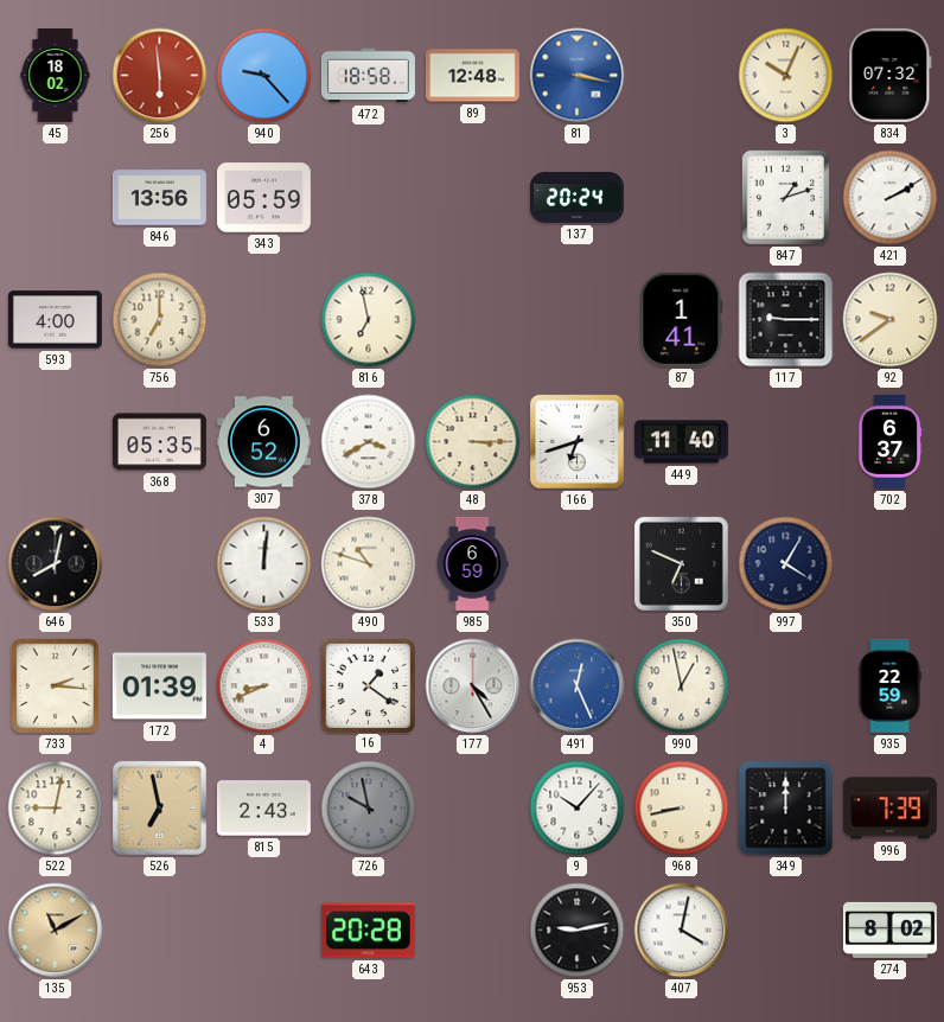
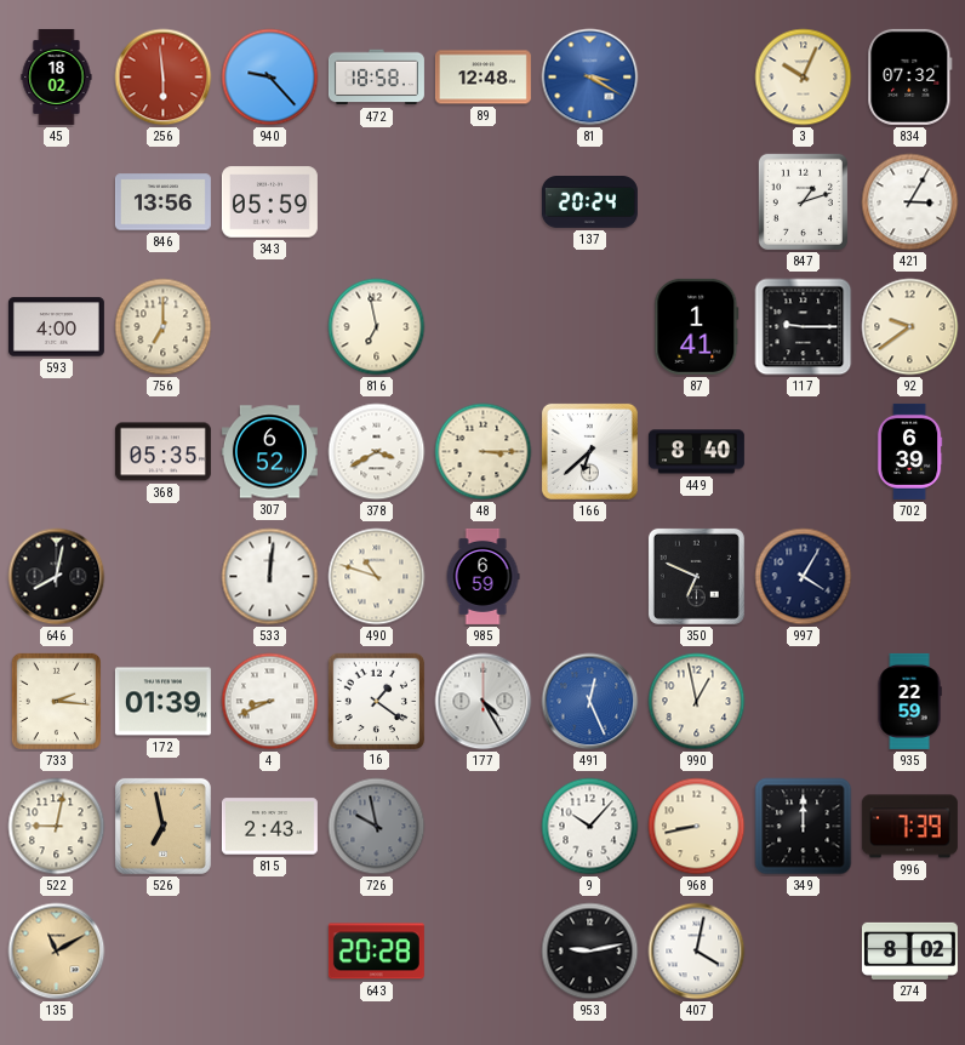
81: 3:17 -> 3:20 (590, 78)
421: 2:10 -> 3:05 (910, 202)
166: 6:42 -> 6:38 (589, 451)
449: 11:40 -> 8:40 (696, 452)
702: 6:37 -> 6:39 (909, 451)
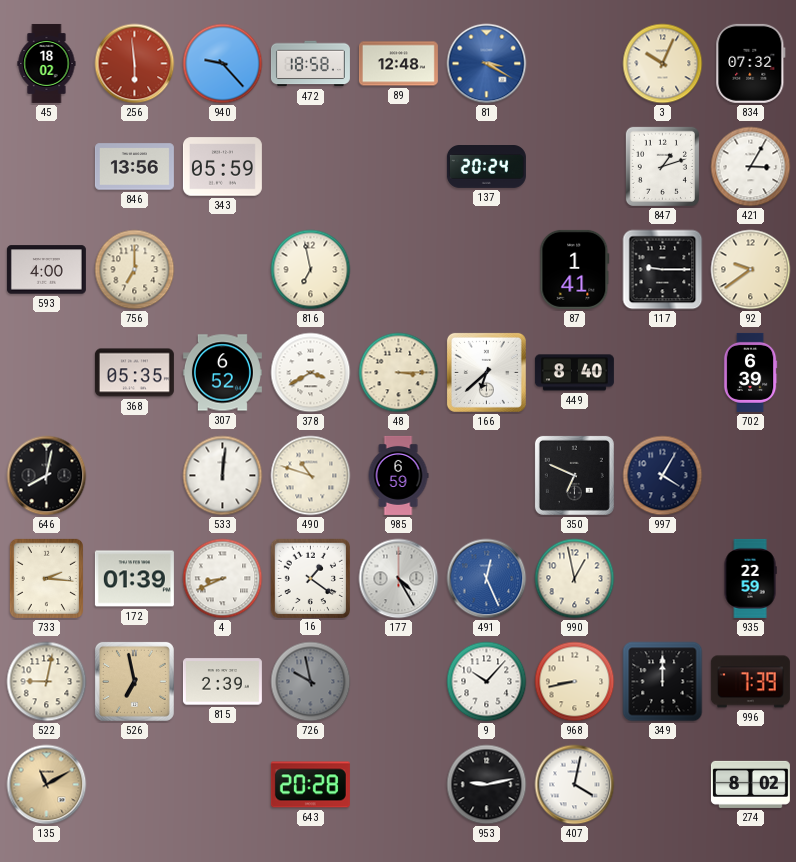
815: 2:43 -> 2:39 (222, 682)
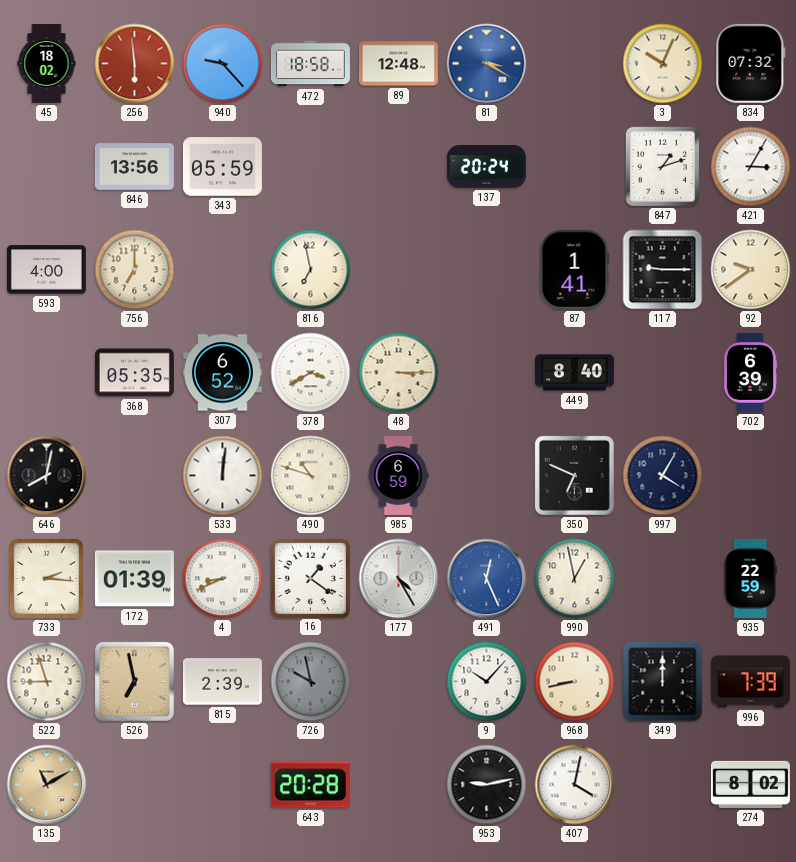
166: 6:38 -> none (486, 372)
522: 9:02 -> 8:57 (47, 682)
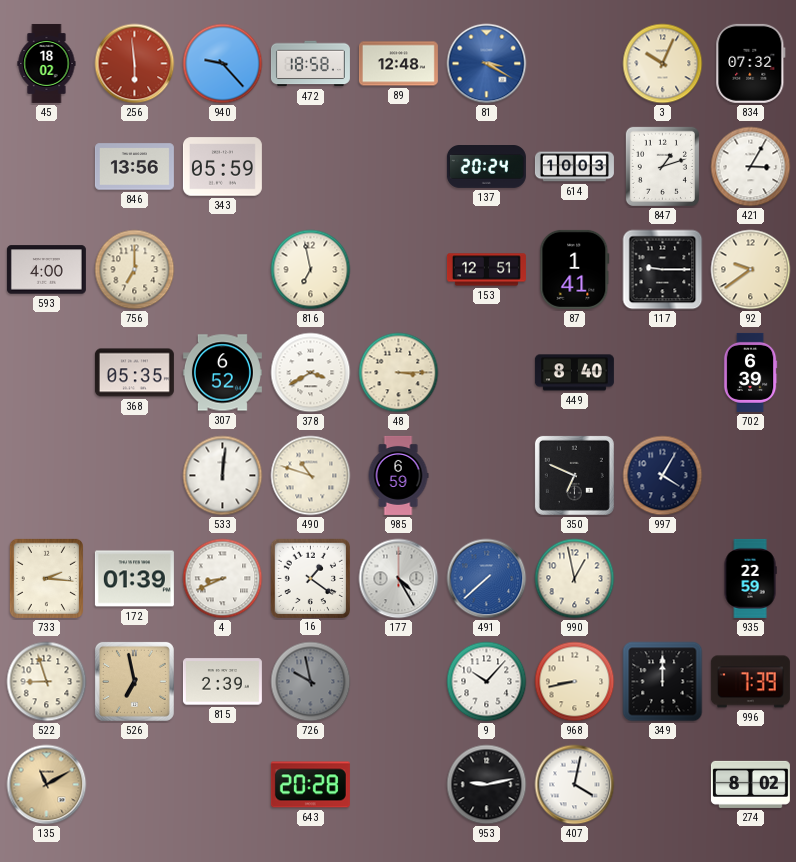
614: none -> 10:03 (574, 167)
153: none -> 12:51 (486, 270)
646: 8:02 -> none (47, 476)
491: 12:26 -> 7:38 (487, 579)
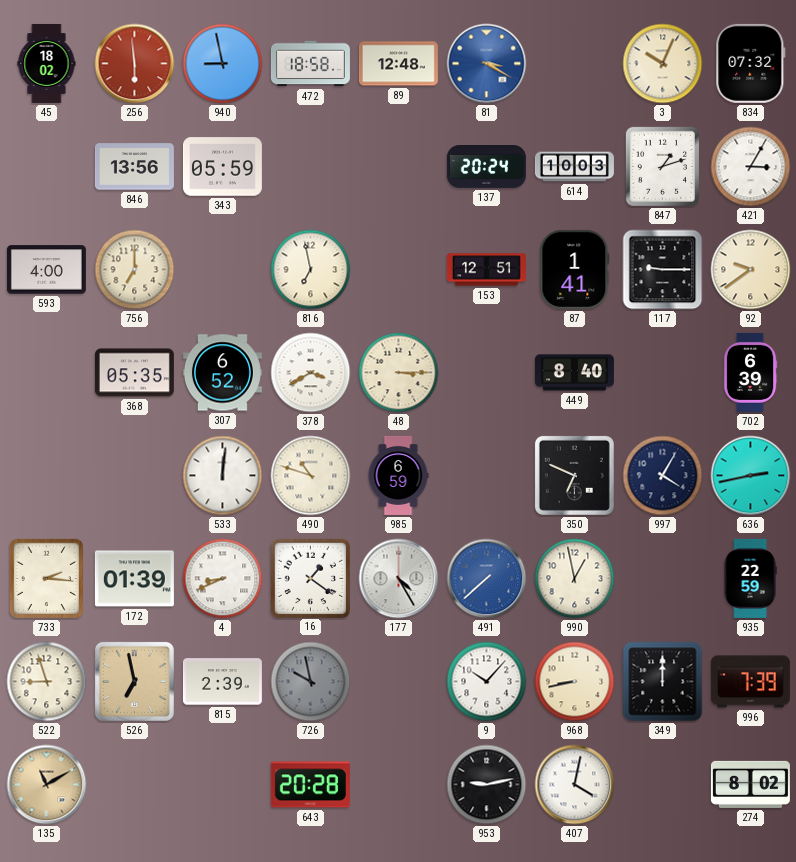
940: 9:23 -> 8:58 (223, 64)
636: none -> 2:43 (751, 476)
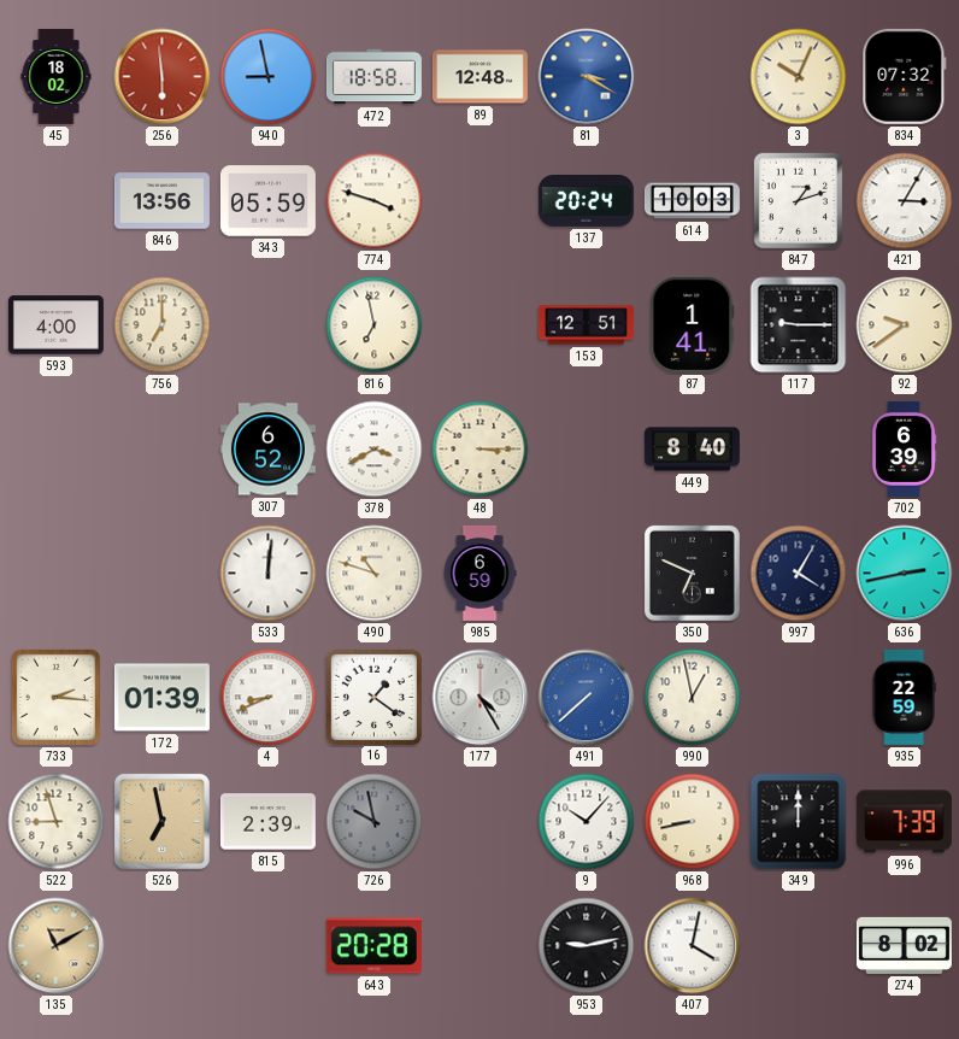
774: none -> 3:48 (375, 201)
368: 05:35 -> none (134, 373)
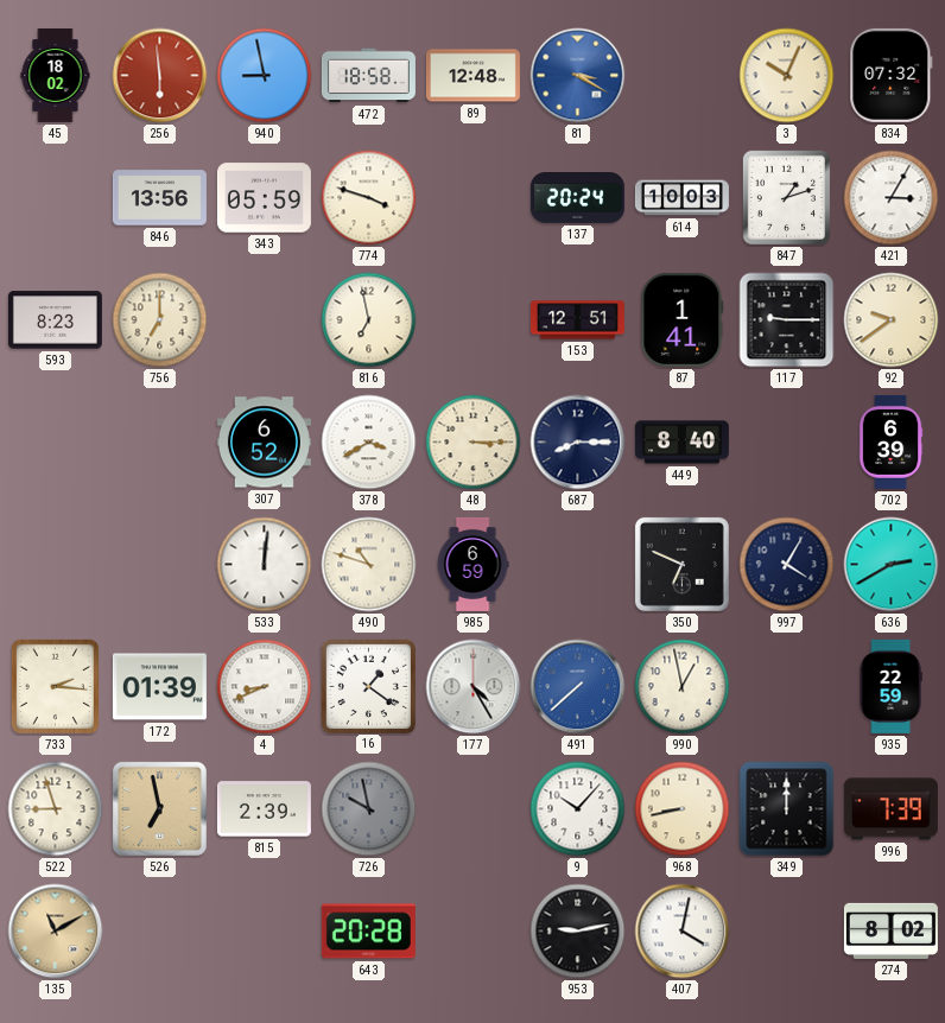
593: 4:00 -> 8:23 (55, 320)
687: none -> 8:15 (578, 443)
636: 2:43 -> 2:40 (892, 565)
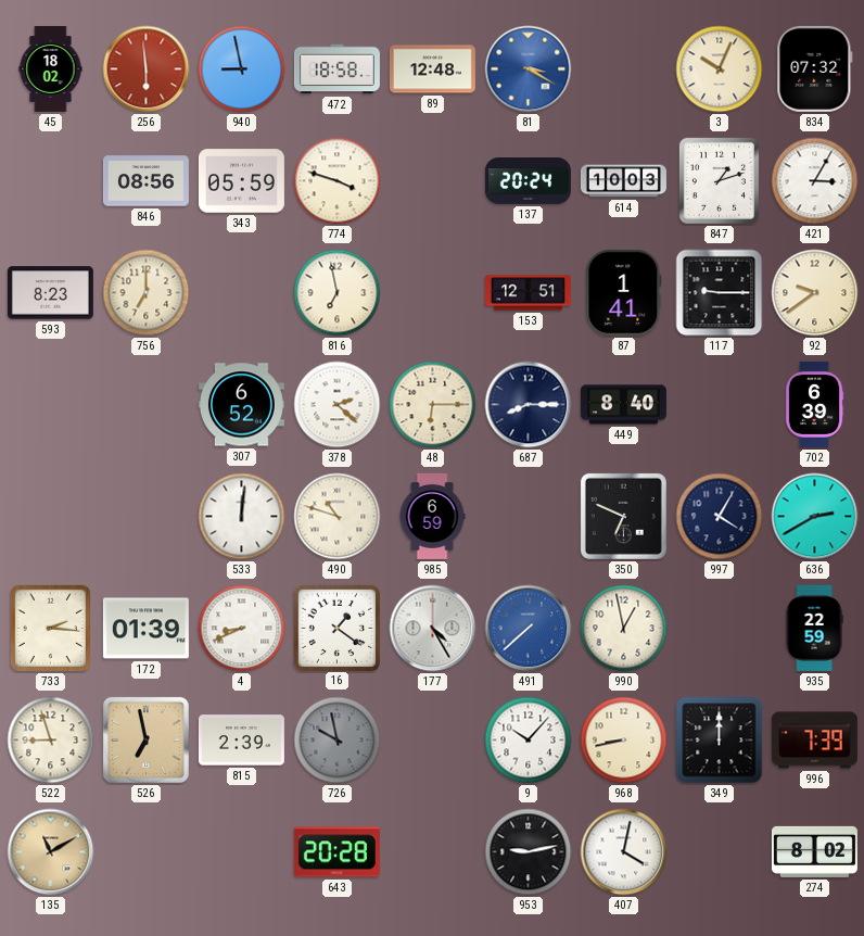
846: 13:56 -> 08:56 (145, 181)
378: 3:40 -> 2:22 (338, 405)
48: 3:15 -> 6:15 (433, 405)
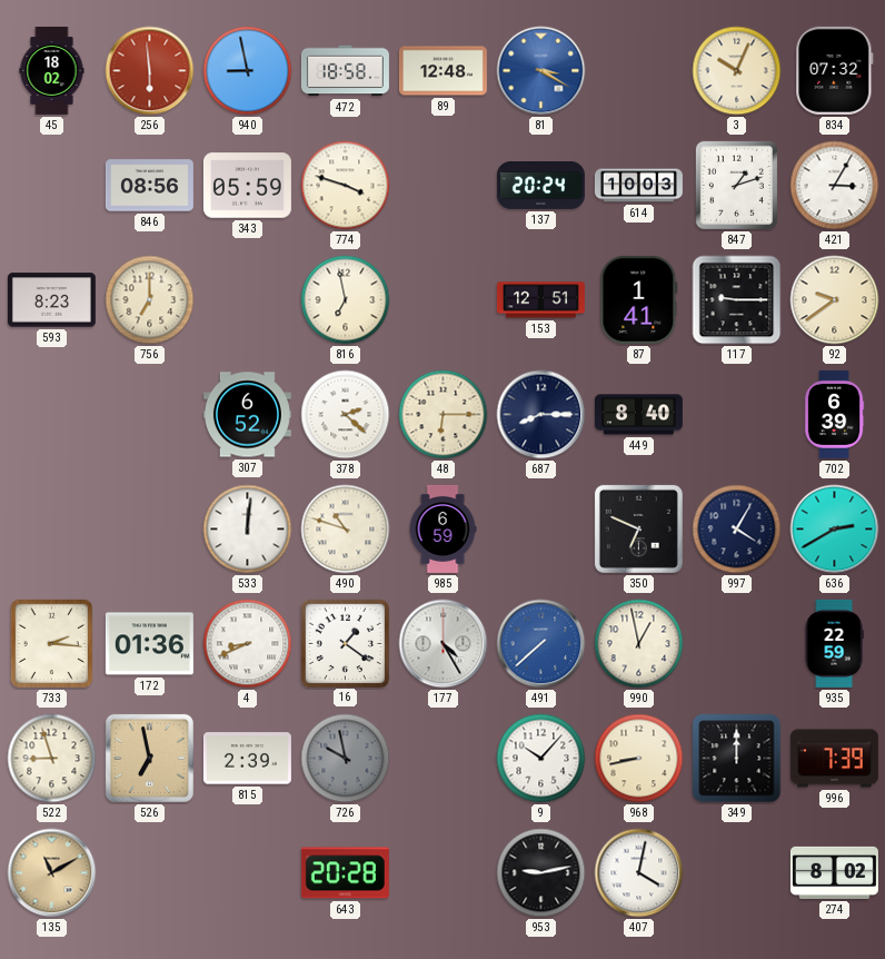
172: 01:39 -> 01:36 (149, 644)
